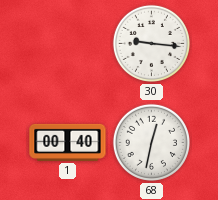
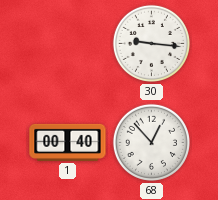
68: 12:32 -> 12:53 (151, 142)
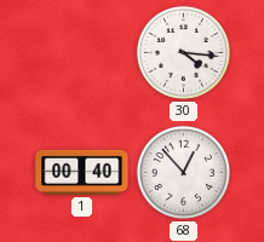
30: 9:16 -> 4:16 (183, 52)
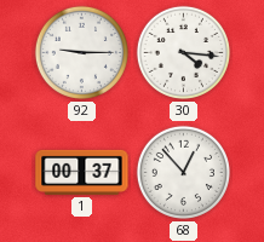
92: none -> 9:15 (81, 52)
1: 00:40 -> 00:37 (82, 172)
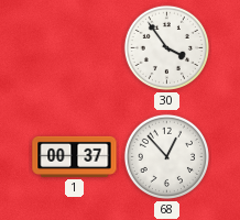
92: 9:15 -> none (81, 52)
30: 4:16 -> 3:54 (166, 47)
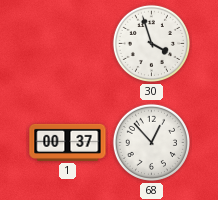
30: 3:54 -> 3:57 (151, 43)
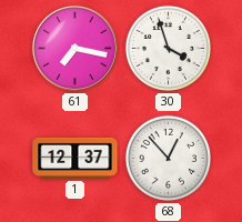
61: none -> 7:17 (75, 49)
1: 00:37 -> 12:37 (75, 158)
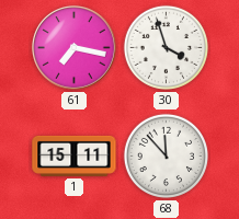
1: 12:37 -> 15:11 (75, 155)
68: 12:53 -> 11:53 (166, 155)
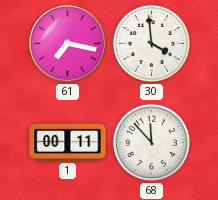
30: 3:57 -> 3:59 (151, 43)
1: 15:11 -> 00:11 (68, 142)
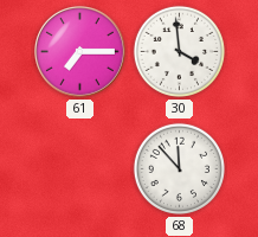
61: 7:17 -> 7:15 (80, 52)
1: 00:11 -> none (68, 142)
